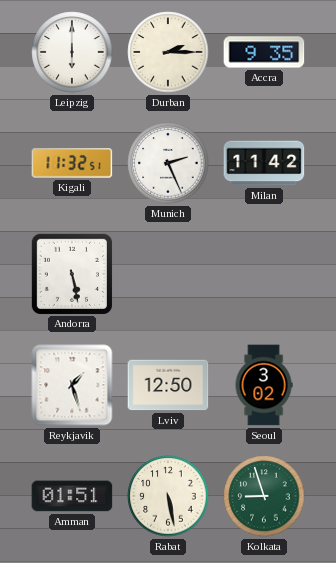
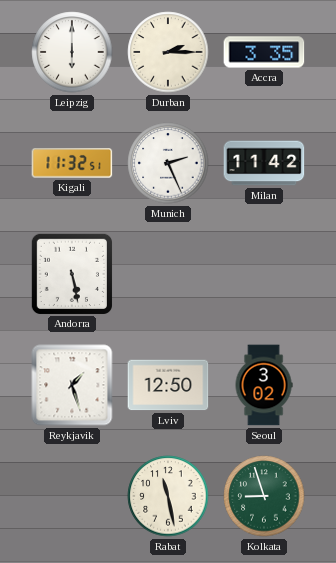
Accra: 9:35 -> 3:35 (264, 52)
Amman: 01:51 -> none (72, 496)
Rabat: 5:28 -> 11:28 (168, 496)
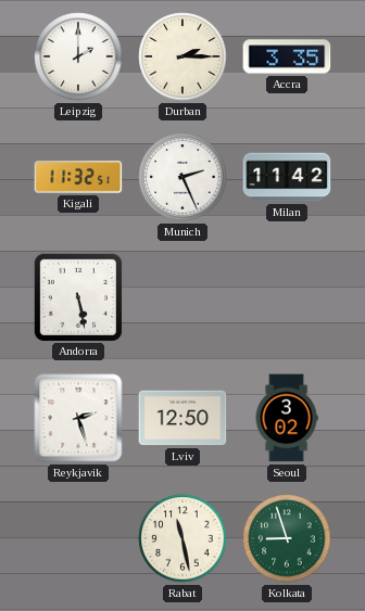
Leipzig: 6:00 -> 2:00 (78, 56)
Reykjavik: 1:27 -> 2:27 (78, 418)
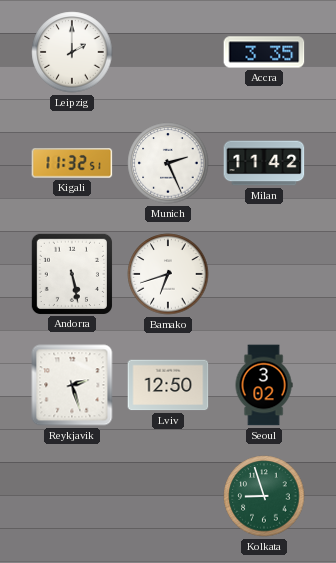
Durban: 2:15 -> none (182, 56)
Bamako: none -> 6:42 (168, 274)
Rabat: 11:28 -> none (182, 538)
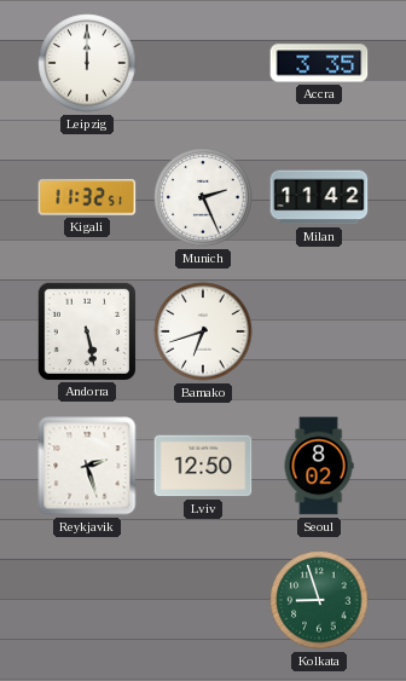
Leipzig: 2:00 -> 12:00 (87, 63)
Seoul: 3:02 -> 8:02 (319, 466)
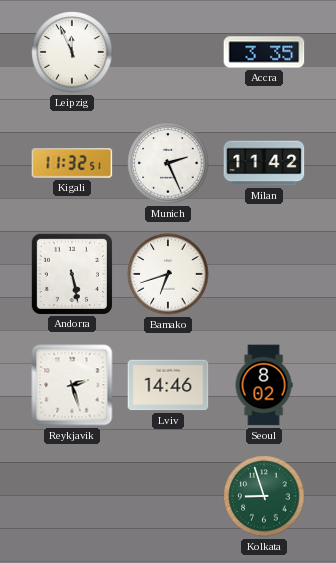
Leipzig: 12:00 -> 11:56 (72, 52)
Lviv: 12:50 -> 14:46 (168, 385)
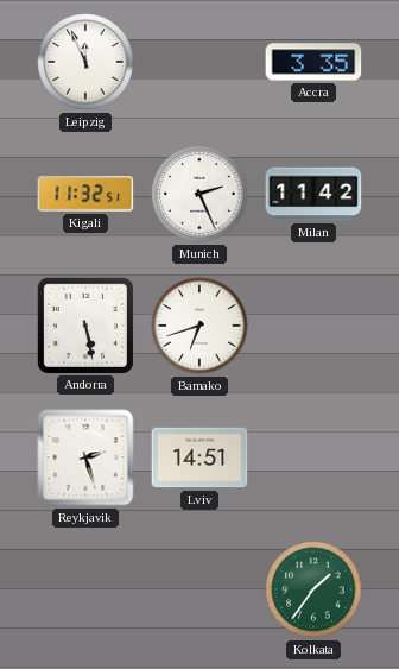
Lviv: 14:46 -> 14:51 (199, 457)
Seoul: 8:02 -> none (264, 385)
Kolkata: 8:57 -> 1:36 (313, 589)
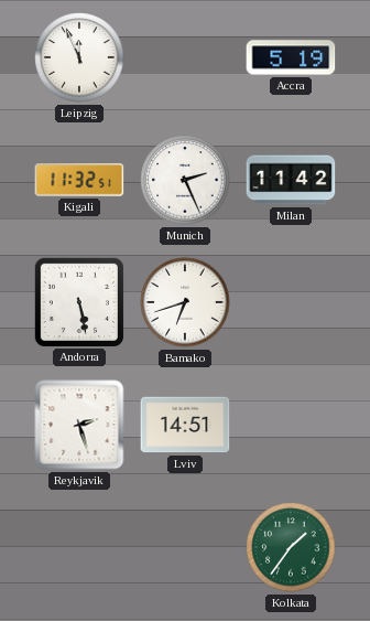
Accra: 3:35 -> 5:19 (291, 57)
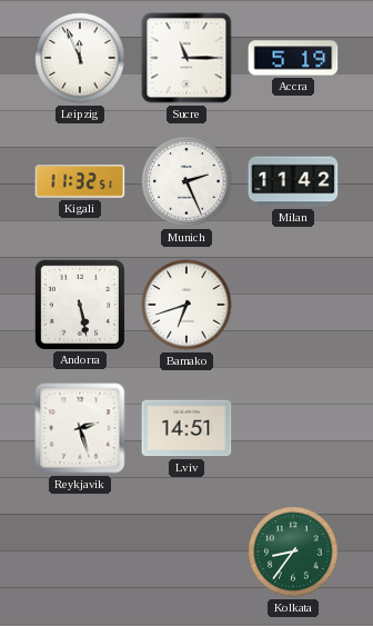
Sucre: none -> 11:15 (186, 58)
Kolkata: 1:36 -> 8:36 (293, 552)
